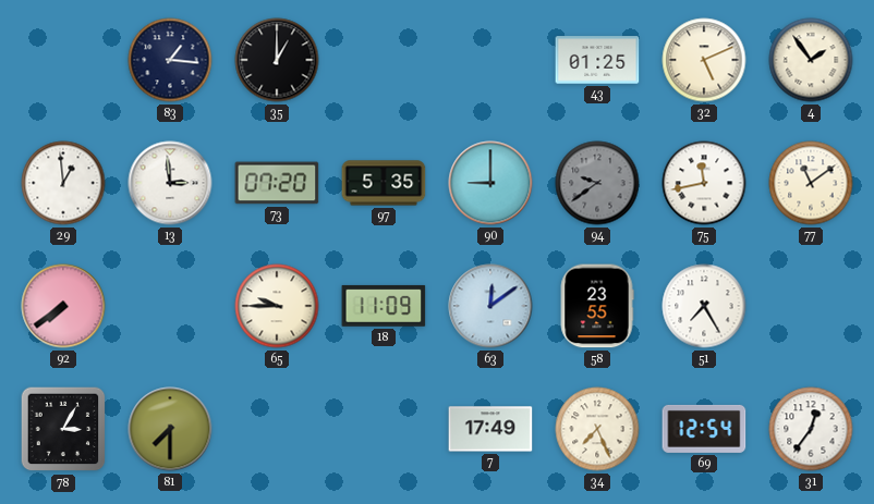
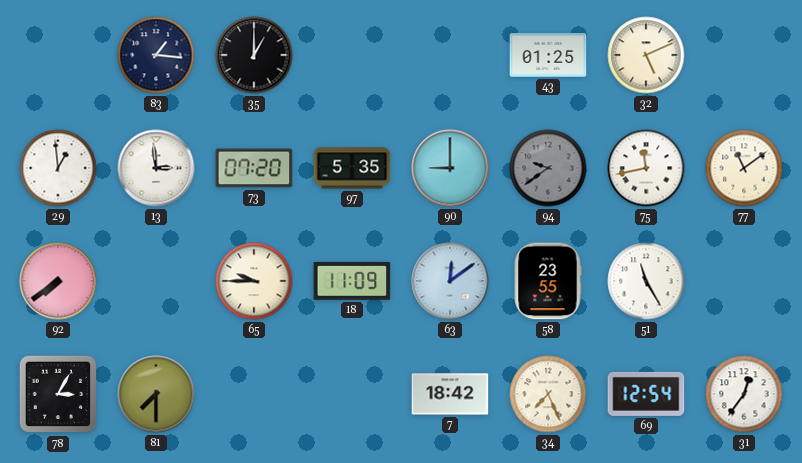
4: 1:54 -> none (811, 60)
51: 7:25 -> 11:25 (646, 281)
7: 17:49 -> 18:42 (450, 394)
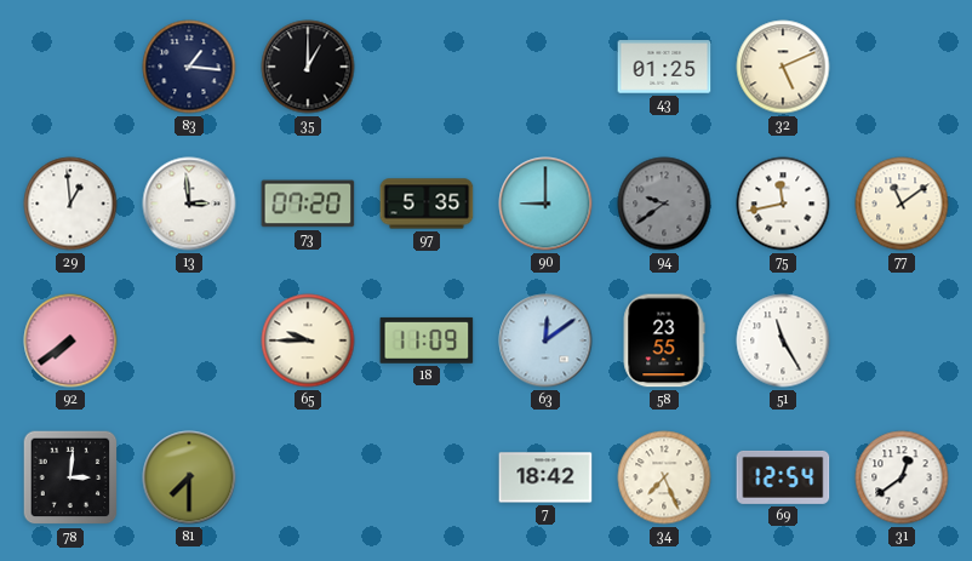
78: 3:05 -> 3:01 (70, 477)
31: 12:36 -> 12:39 (902, 477)
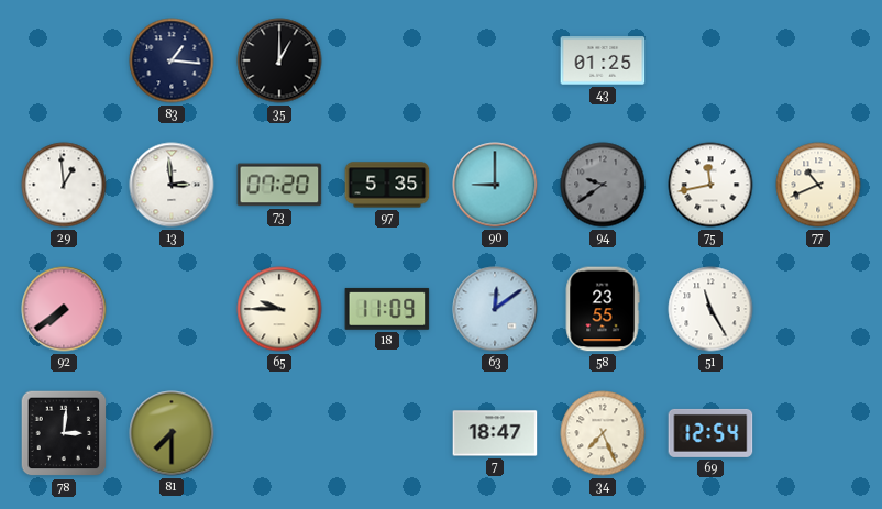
32: 5:11 -> none (783, 67)
77: 11:09 -> 10:41 (818, 185)
7: 18:42 -> 18:47 (495, 433)
31: 12:39 -> none (902, 477)
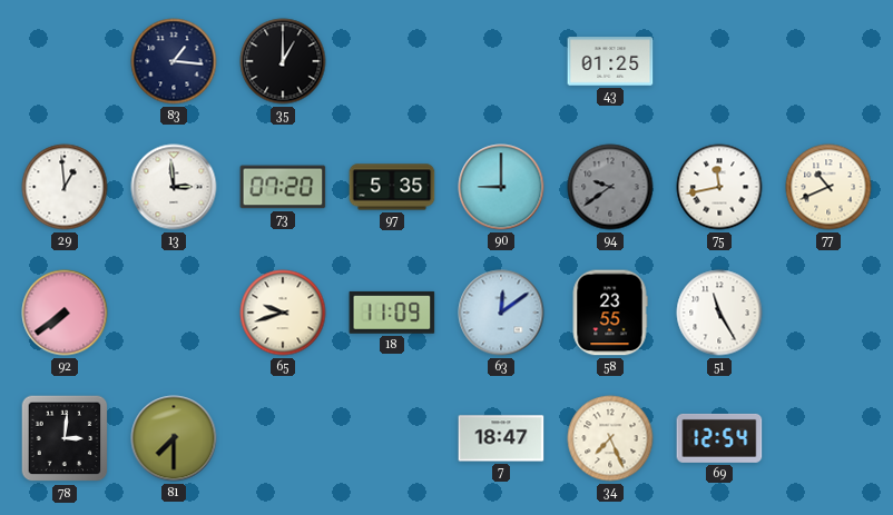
65: 9:45 -> 9:42 (283, 313)
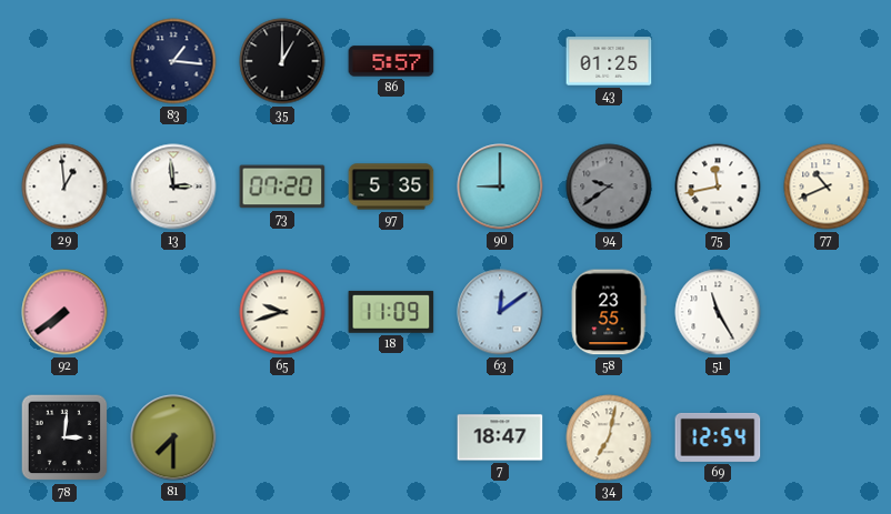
86: none -> 5:57 (391, 61)
34: 7:26 -> 7:02 (609, 437)
